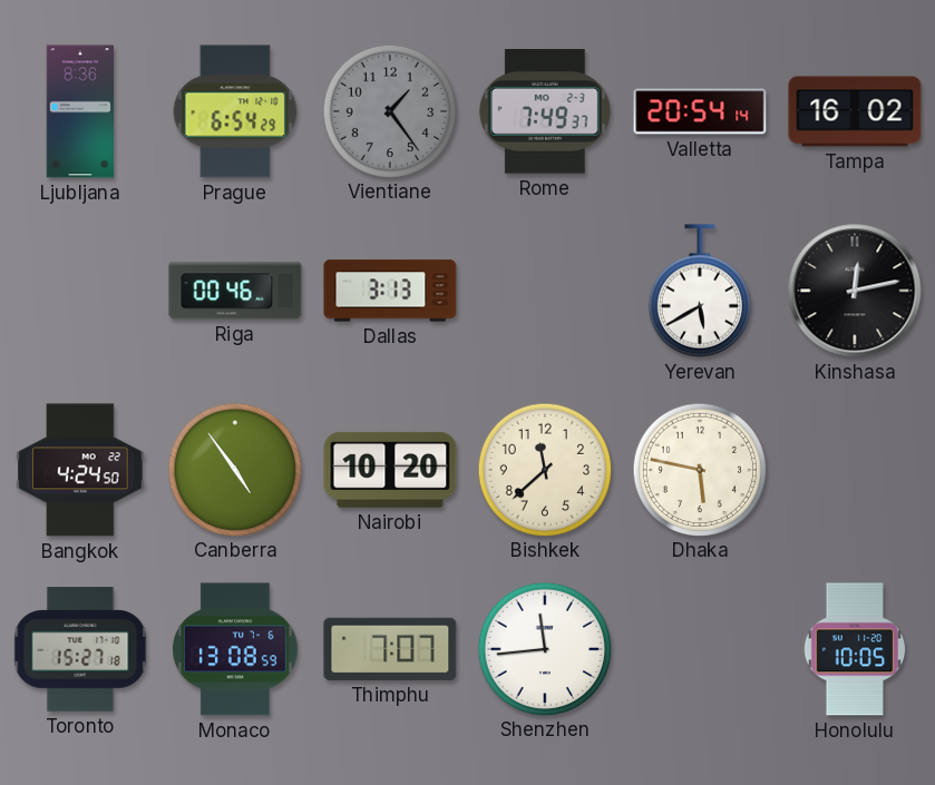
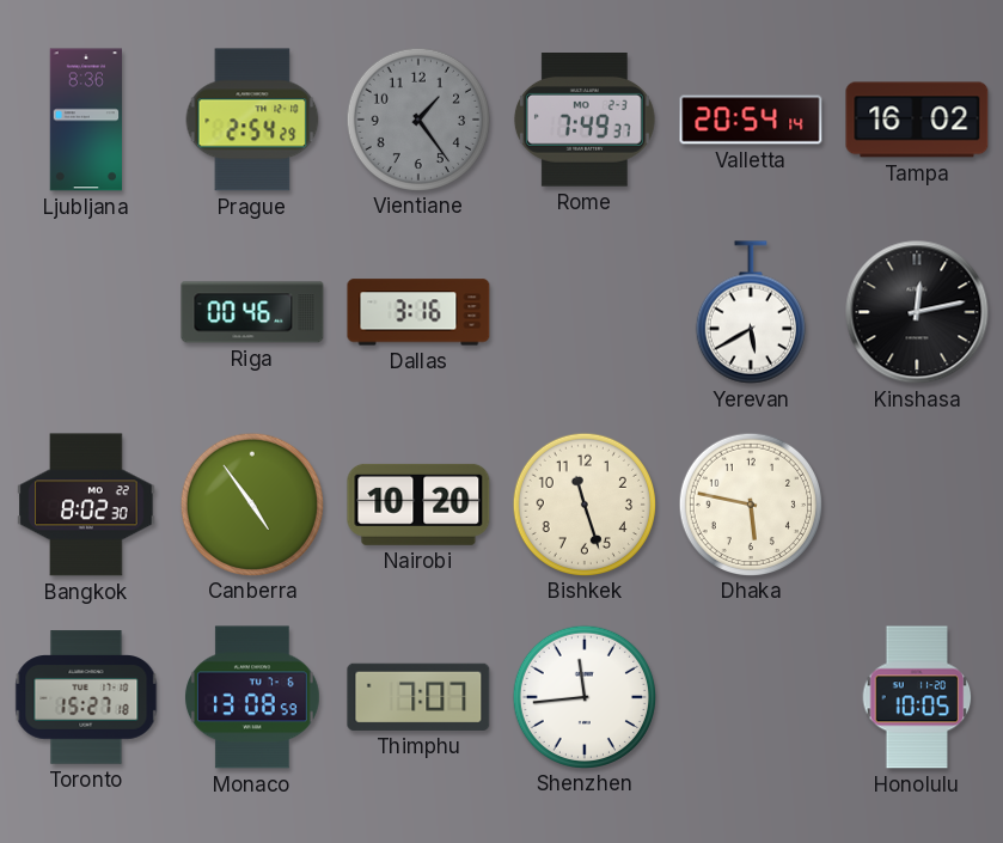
Prague: 6:54 -> 2:54 (252, 120)
Dallas: 3:13 -> 3:16 (418, 312)
Bangkok: 4:24 -> 8:02 (86, 505)
Bishkek: 11:38 -> 11:27 (583, 503)
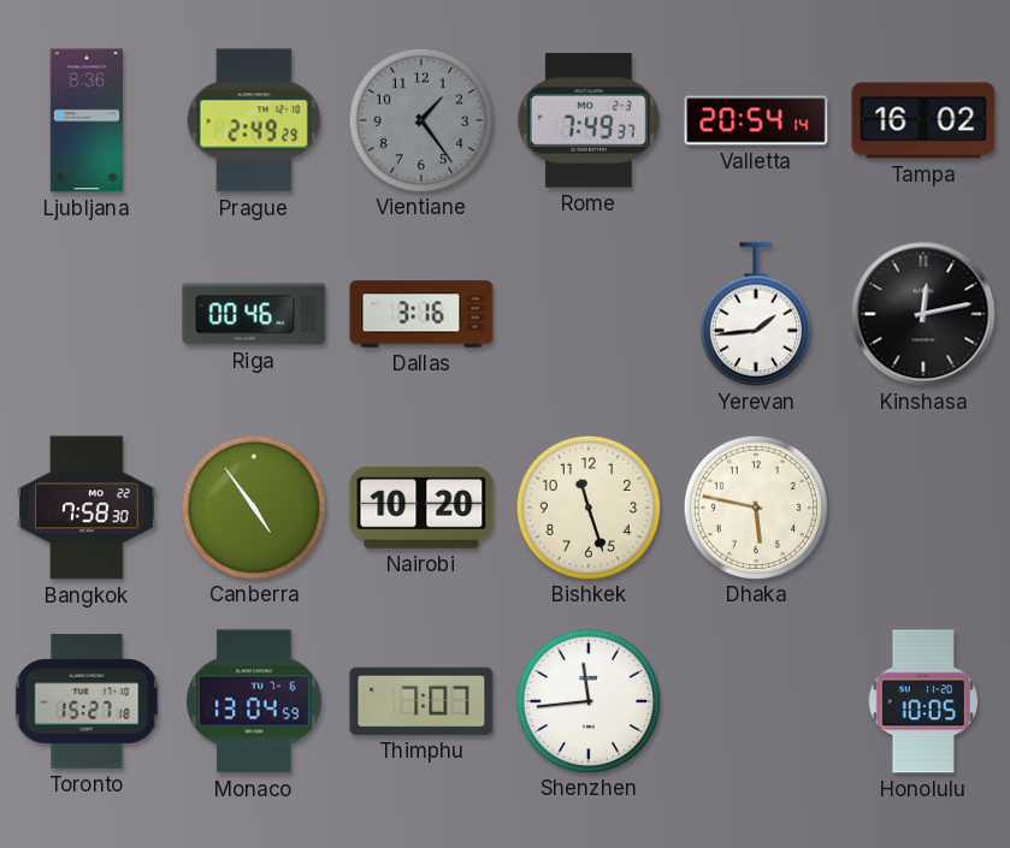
Prague: 2:54 -> 2:49 (254, 120)
Yerevan: 5:40 -> 1:44 (756, 314)
Bangkok: 8:02 -> 7:58 (87, 508)
Monaco: 13:08 -> 13:04 (254, 701)
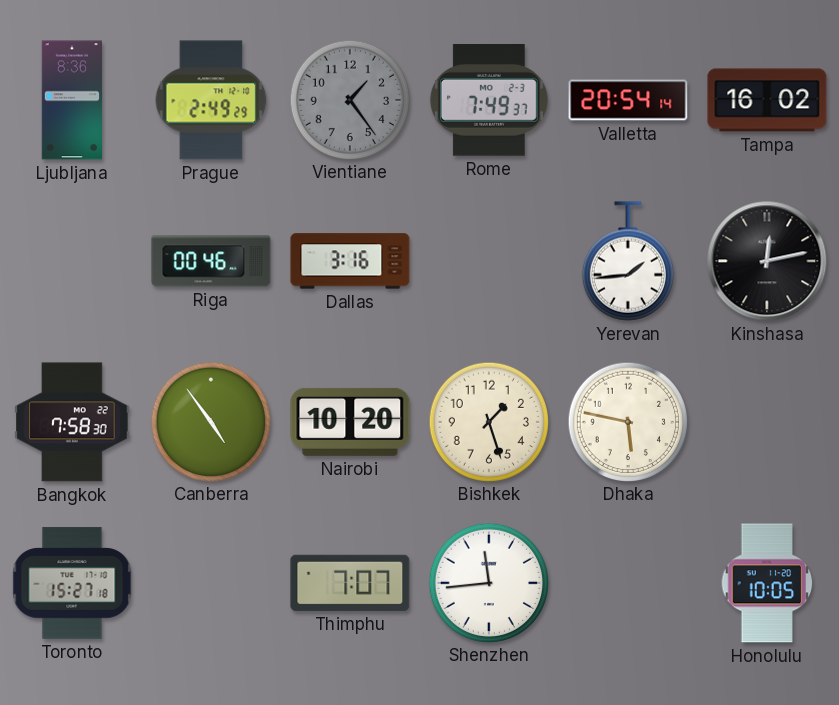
Bishkek: 11:27 -> 1:27 (488, 421)
Monaco: 13:04 -> none (254, 701)
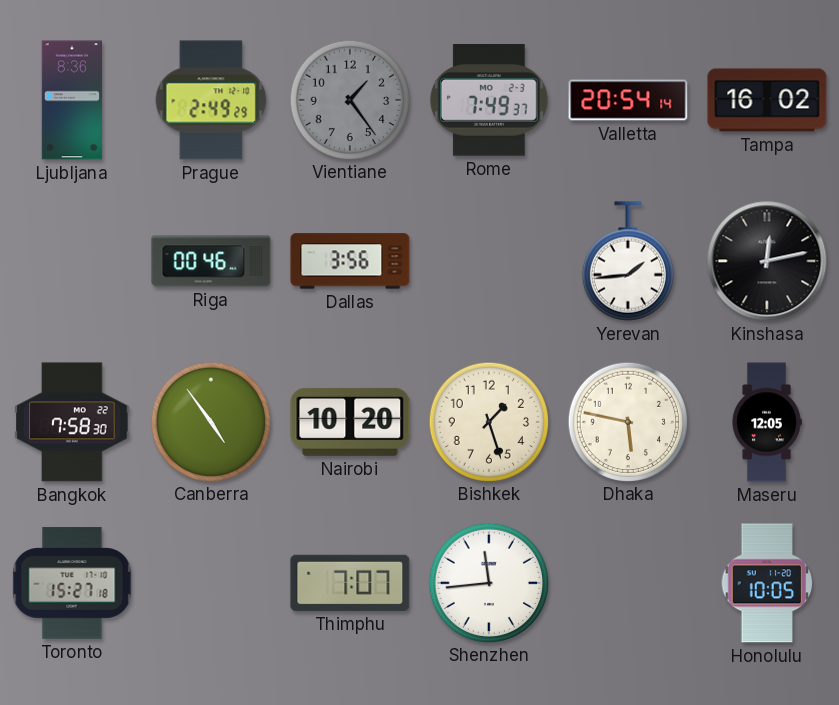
Dallas: 3:16 -> 3:56 (350, 261)
Maseru: none -> 12:05 (767, 422)
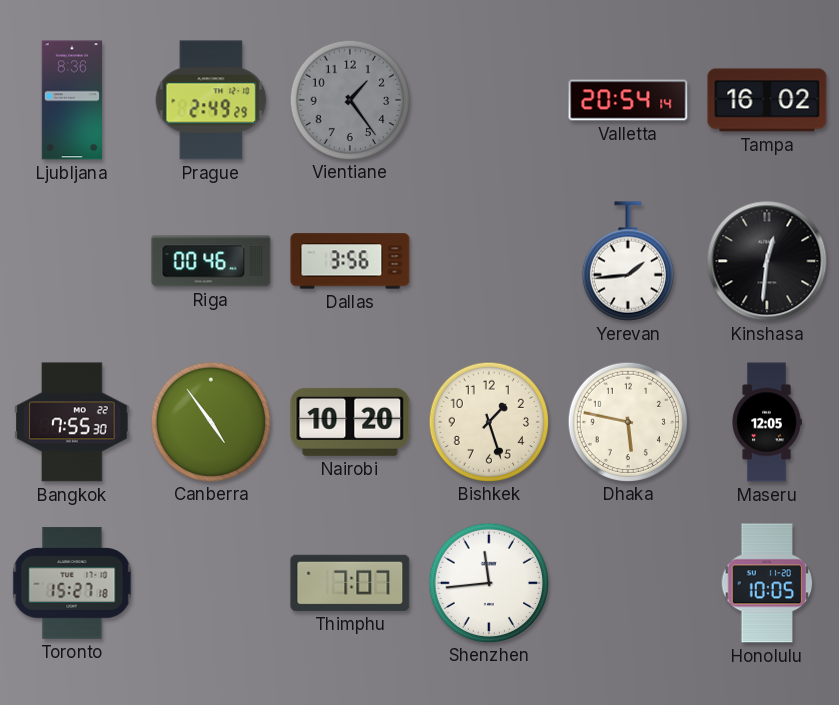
Rome: 7:49 -> none (489, 101)
Kinshasa: 12:13 -> 12:31 (767, 261)
Bangkok: 7:58 -> 7:55 (72, 422)
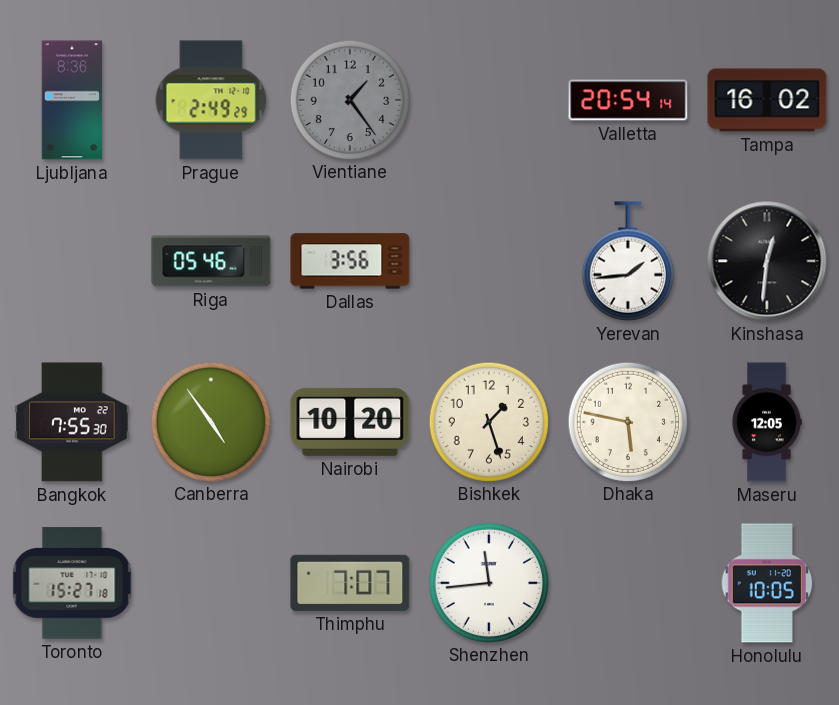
Riga: 00:46 -> 05:46 (211, 261)
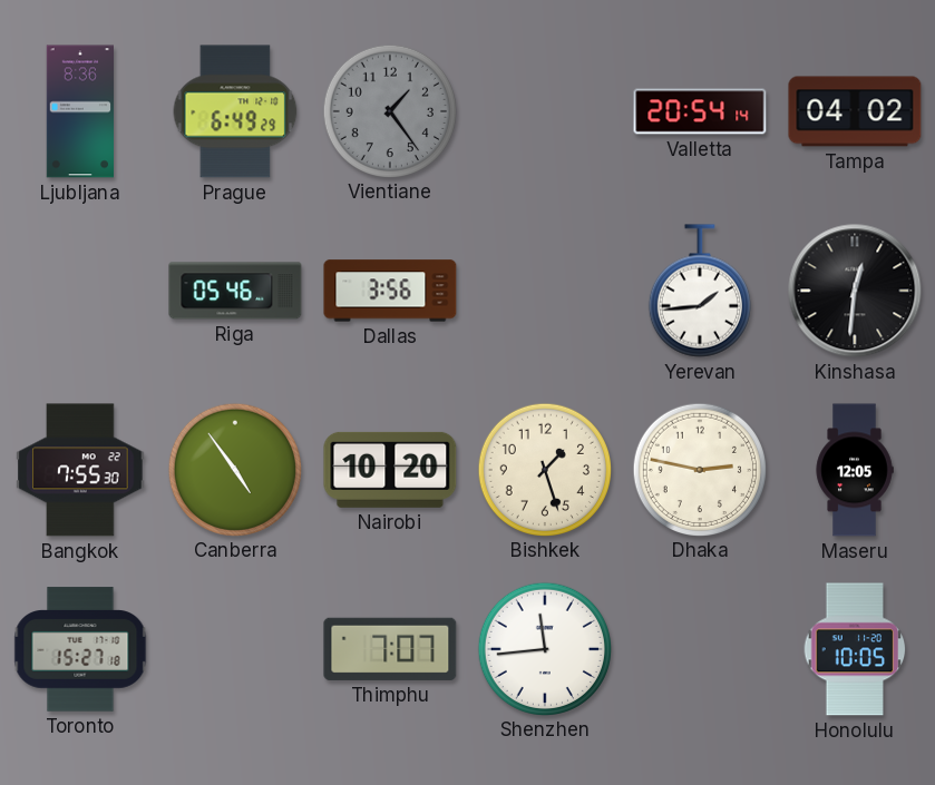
Prague: 2:49 -> 6:49 (235, 111)
Tampa: 16:02 -> 04:02 (855, 111)
Dhaka: 5:47 -> 2:47 (699, 469)
